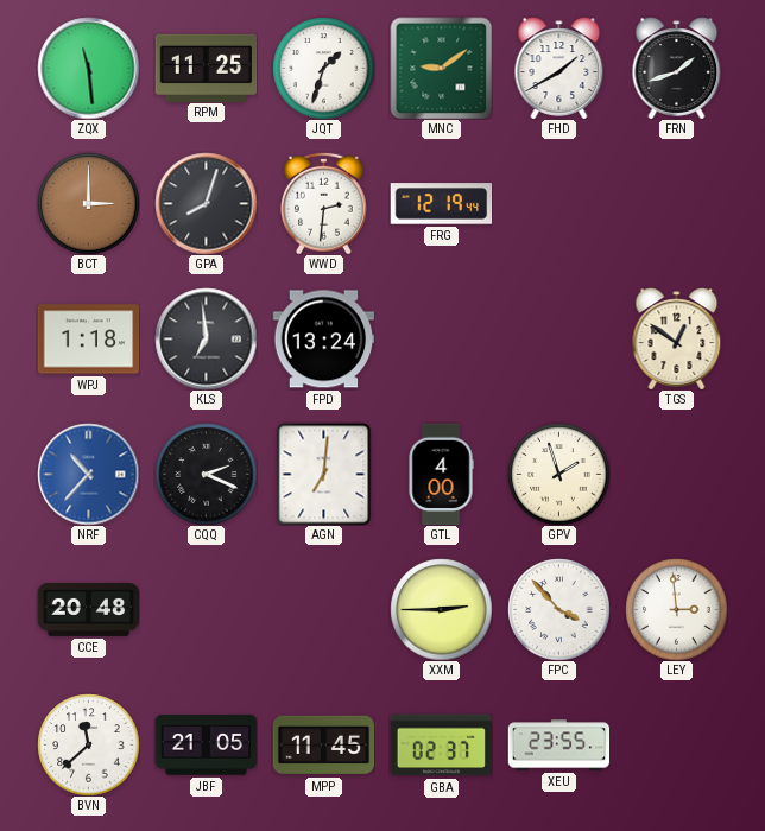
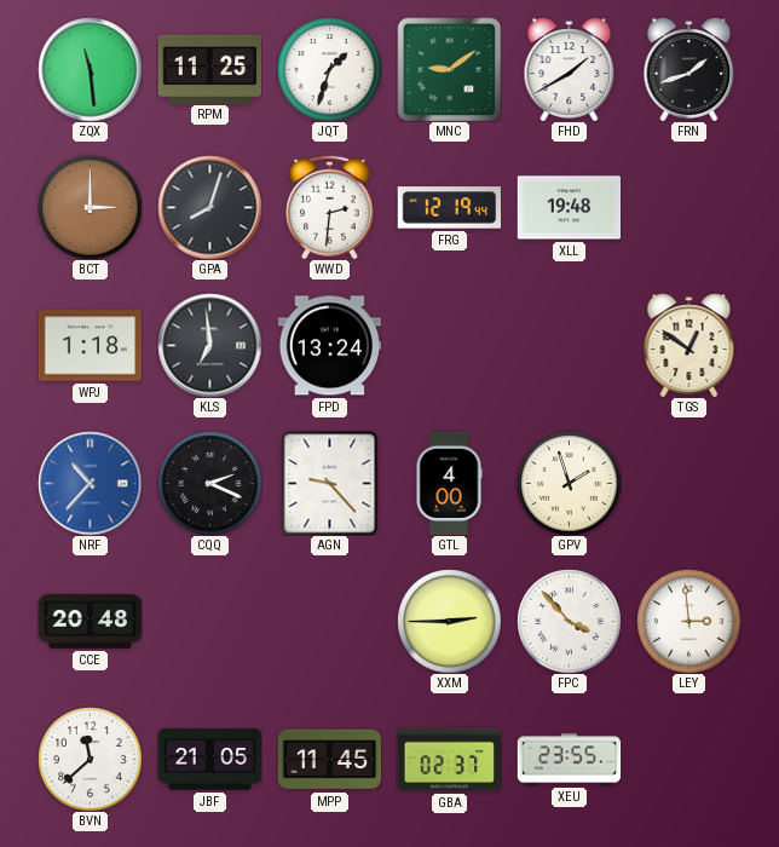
XLL: none -> 19:48 (569, 208)
AGN: 7:01 -> 9:23 (330, 483)
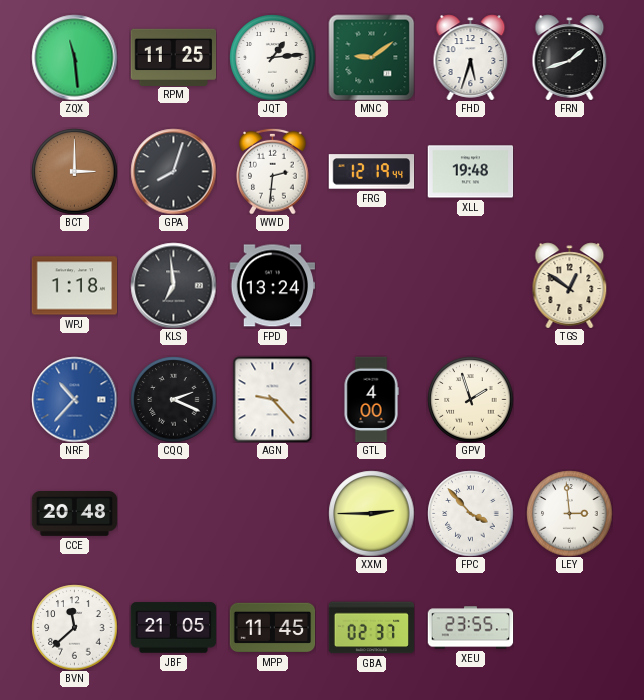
JQT: 1:33 -> 1:14 (272, 57)
FHD: 1:40 -> 5:33 (471, 57)
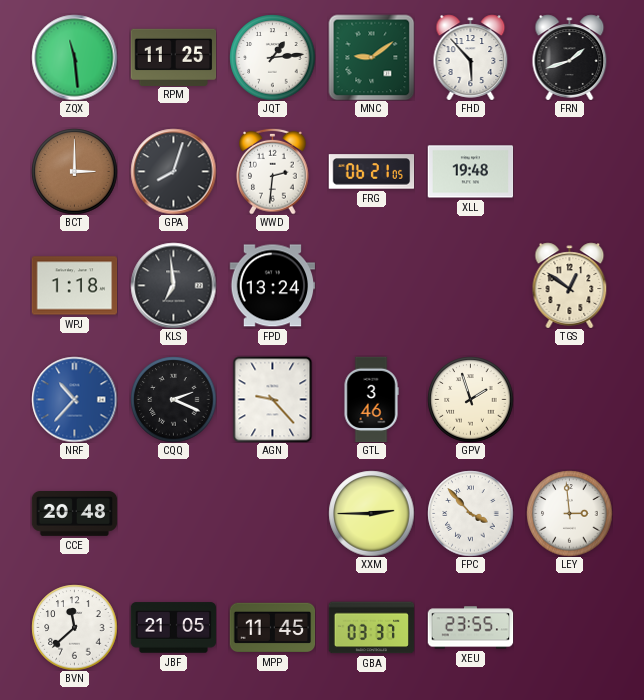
FHD: 5:33 -> 5:53 (471, 57)
FRG: 12:19 -> 06:21 (371, 172)
GTL: 4:00 -> 3:46 (371, 399)
GBA: 02:37 -> 03:37 (371, 628)
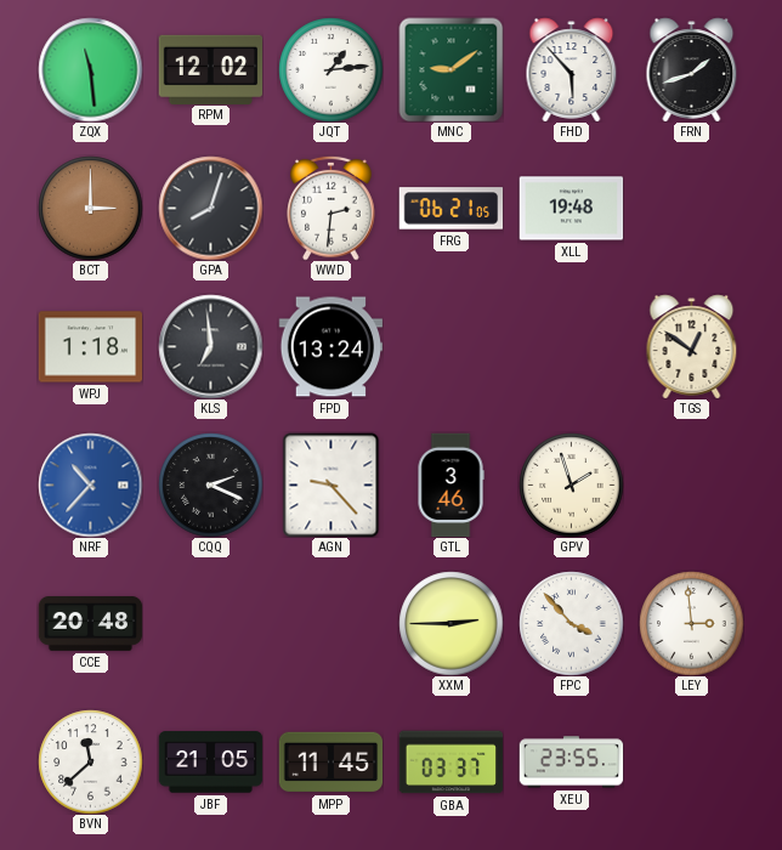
RPM: 11:25 -> 12:02 (210, 69)
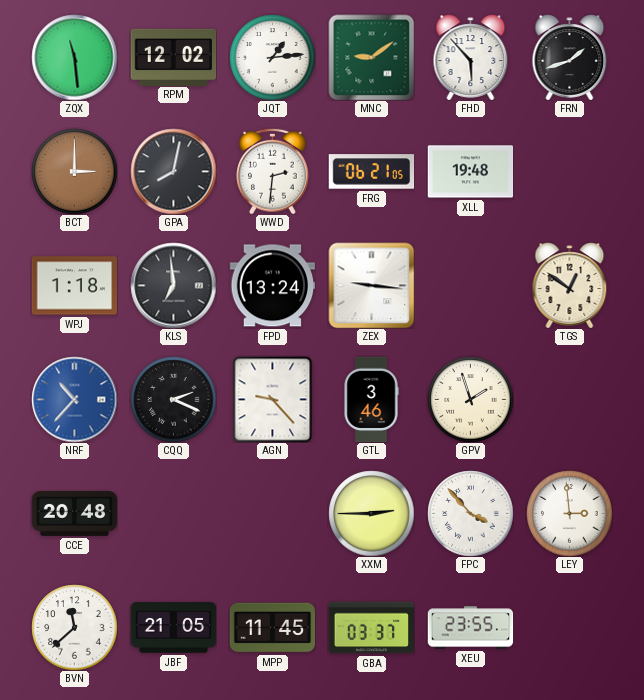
GPA: 8:03 -> 8:02 (173, 171)
ZEX: none -> 9:16 (371, 285)
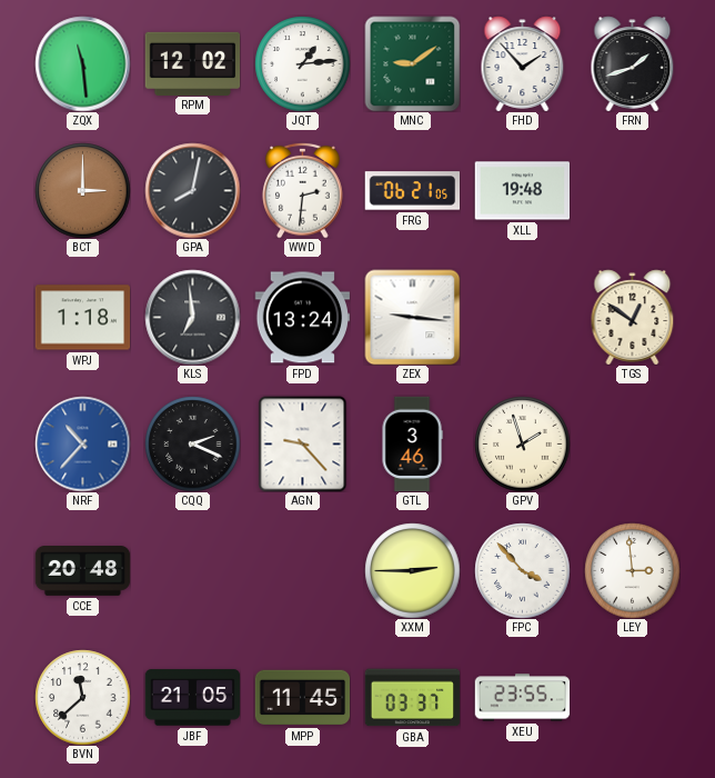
FHD: 5:53 -> 1:53 (523, 63)
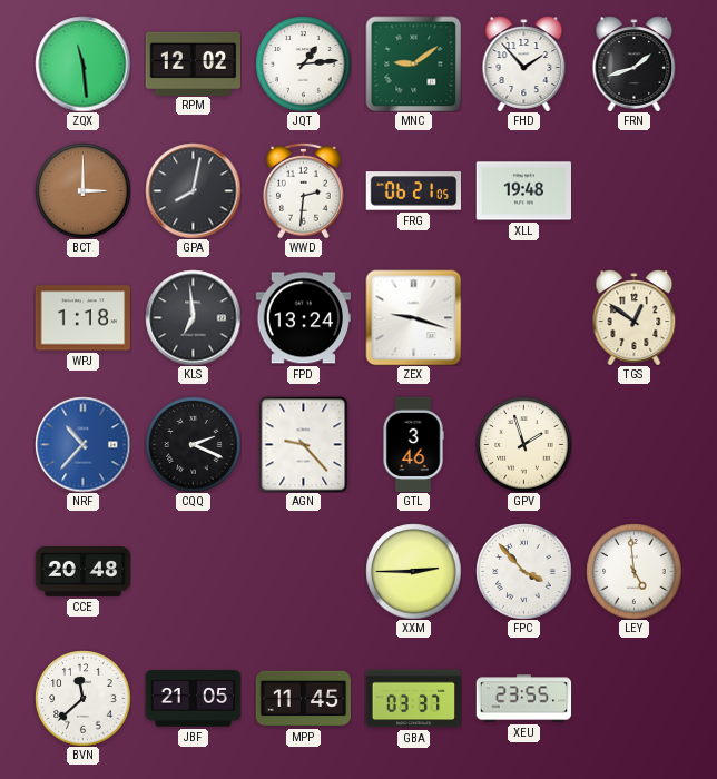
ZEX: 9:16 -> 9:18 (413, 317)
LEY: 2:59 -> 4:59 (633, 571)
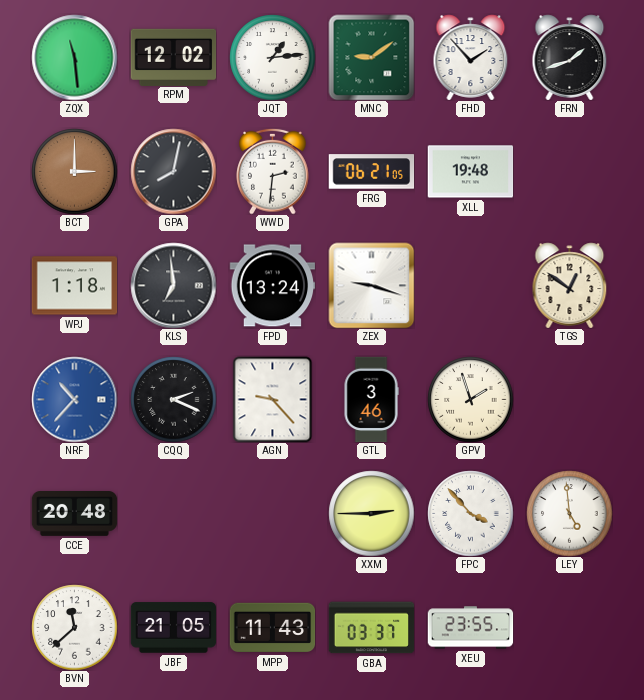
MPP: 11:45 -> 11:43 (272, 628)
